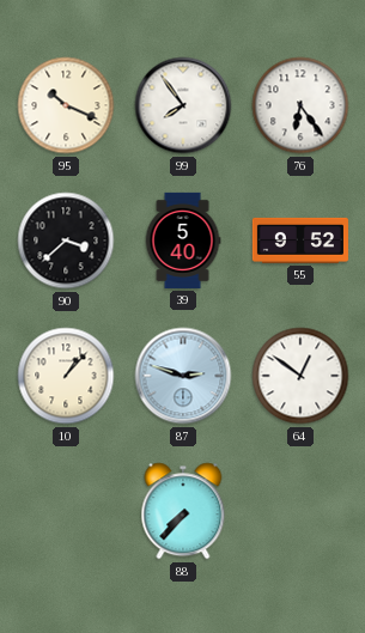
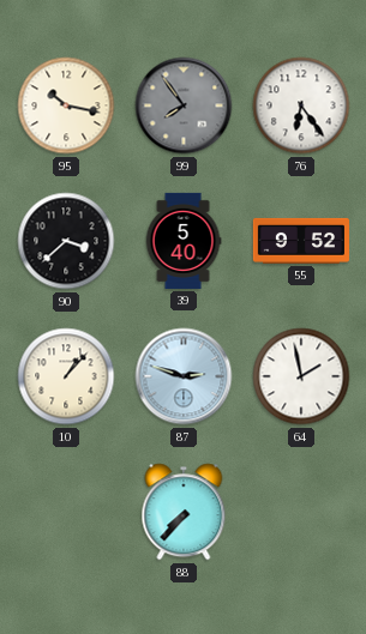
95: 10:19 -> 10:17 (66, 105)
99 dial: white -> grey (184, 105)
64: 12:51 -> 1:58 (301, 376)
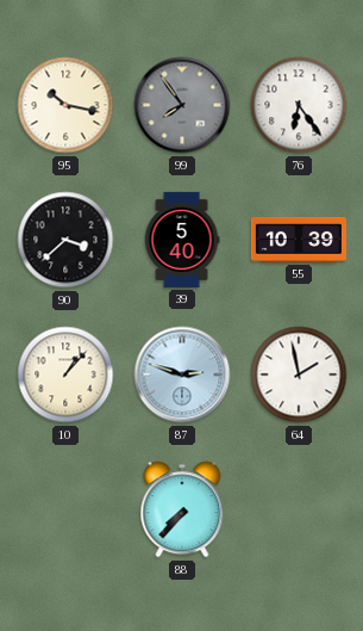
55: 9:52 -> 10:39 (299, 240)
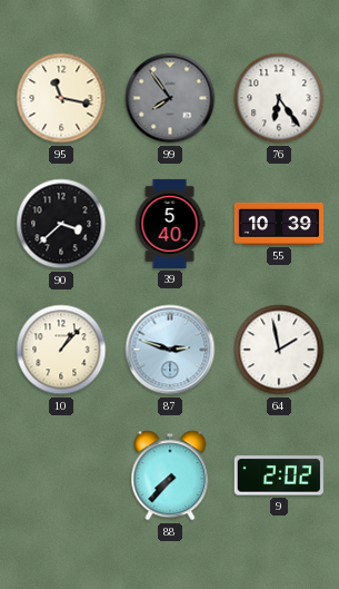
95: 10:17 -> 11:17 (61, 98)
9: none -> 2:02 (279, 475)
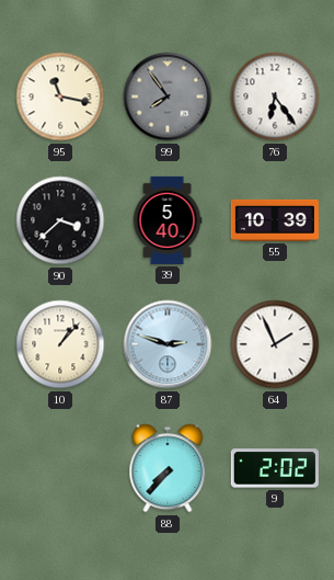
64: 1:58 -> 1:56 (275, 344)
